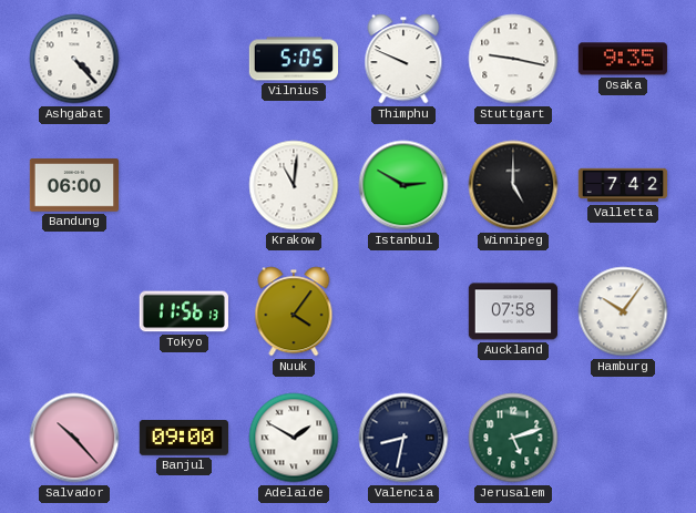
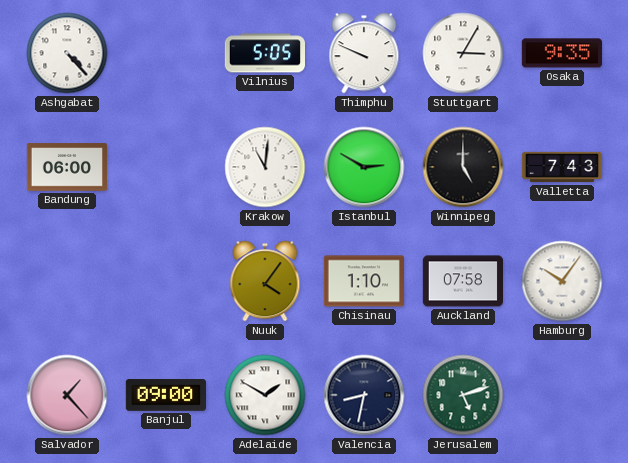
Stuttgart: 9:17 -> 3:05 (463, 53)
Valletta: 7:42 -> 7:43 (562, 167)
Tokyo: 11:56 -> none (184, 311)
Chisinau: none -> 1:10 (363, 281)
Salvador: 10:23 -> 1:23 (67, 395)
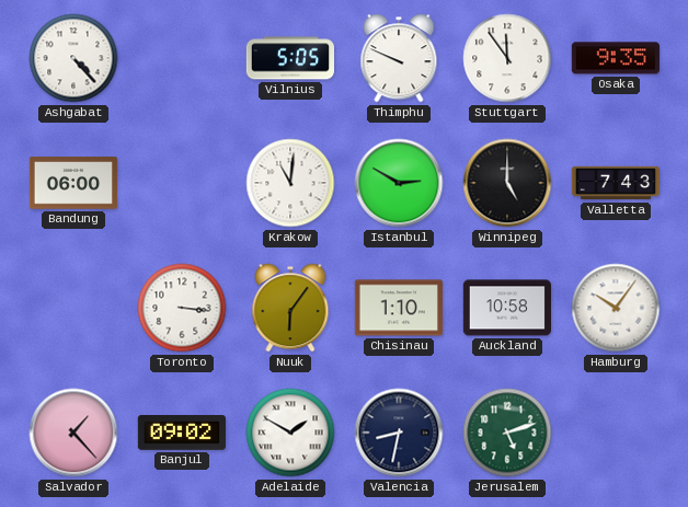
Stuttgart: 3:05 -> 11:54 (507, 58)
Toronto: none -> 3:16 (182, 308)
Nuuk: 4:06 -> 6:06 (290, 308)
Auckland: 07:58 -> 10:58 (506, 308)
Banjul: 09:00 -> 09:02 (181, 434)
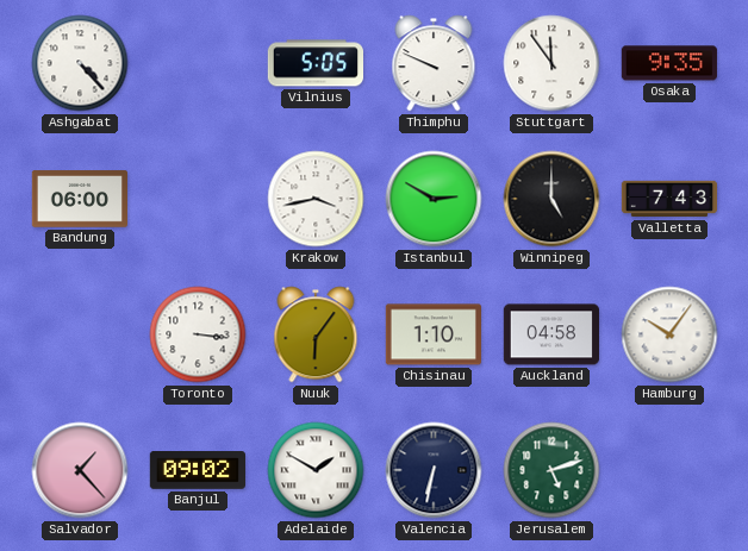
Krakow: 11:01 -> 3:43 (316, 199)
Auckland: 10:58 -> 04:58 (550, 334)
Valencia: 8:32 -> 6:32 (434, 470)
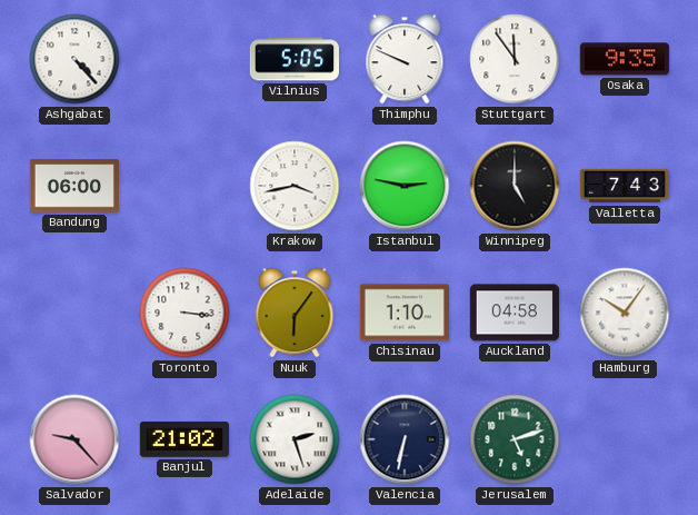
Istanbul: 2:50 -> 2:47 (405, 186)
Salvador: 1:23 -> 9:23 (74, 439)
Banjul: 09:02 -> 21:02 (183, 440)
Adelaide: 1:50 -> 2:27 (295, 439)
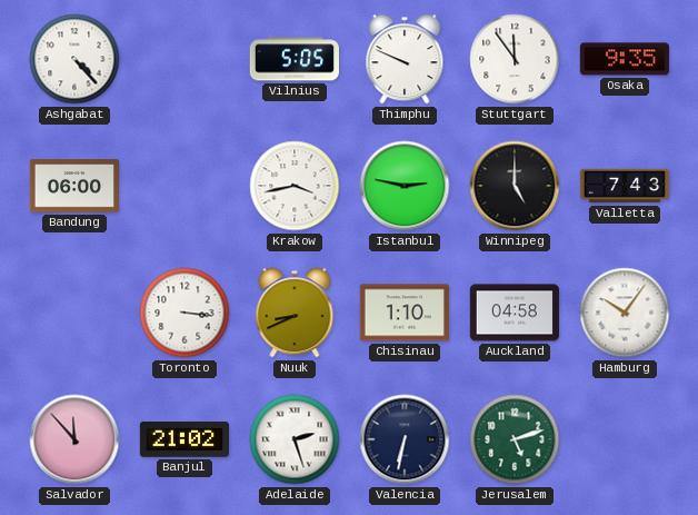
Nuuk: 6:06 -> 8:41 (295, 313)
Salvador: 9:23 -> 11:53 (74, 439)
